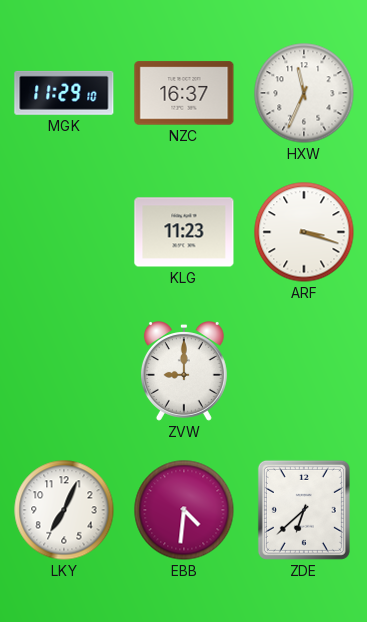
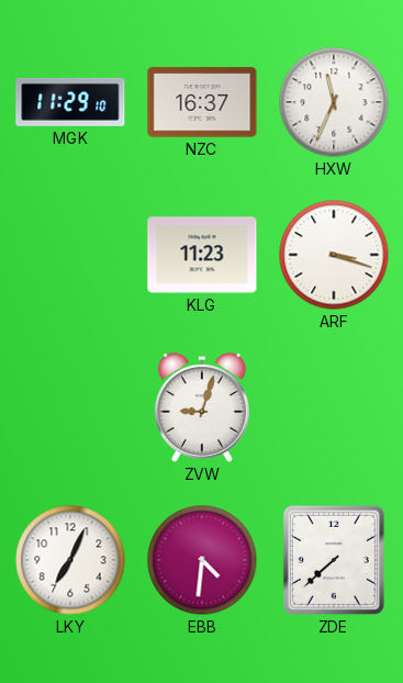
ZVW: 9:00 -> 9:03 (202, 408)
ZDE: 6:38 -> 7:38 (334, 560)
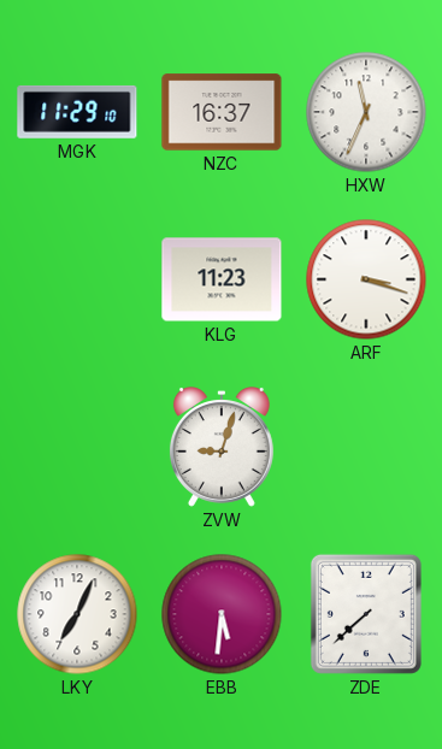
EBB: 4:31 -> 5:31 (222, 614)
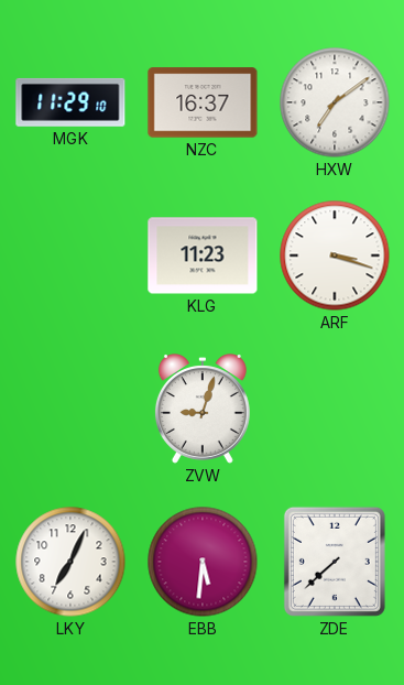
HXW: 11:34 -> 7:09 (335, 102)
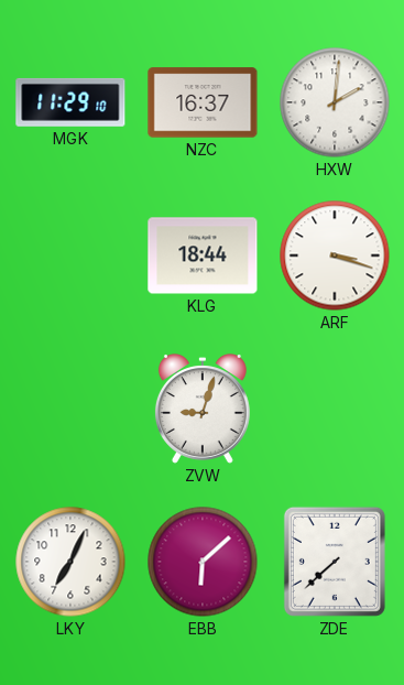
HXW: 7:09 -> 2:01 (335, 102)
KLG: 11:23 -> 18:44 (203, 255)
EBB: 5:31 -> 6:08 (203, 562)
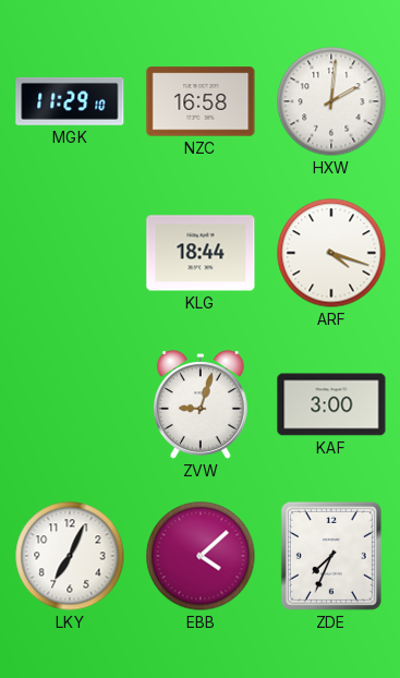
NZC: 16:37 -> 16:58 (201, 101)
ARF: 3:18 -> 4:18 (331, 253)
KAF: none -> 3:00 (331, 404)
EBB: 6:08 -> 4:08 (201, 556)
ZDE: 7:38 -> 7:34 (331, 556)
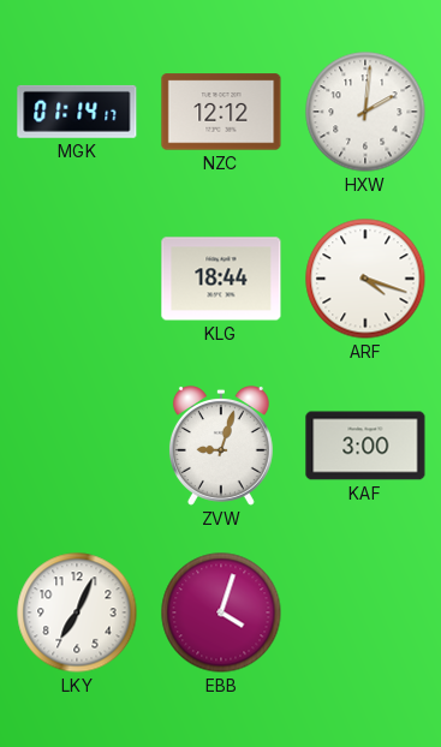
MGK: 11:29 -> 01:14 (77, 112)
NZC: 16:58 -> 12:12 (221, 112)
EBB: 4:08 -> 4:03 (221, 612)
ZDE: 7:34 -> none (331, 556)
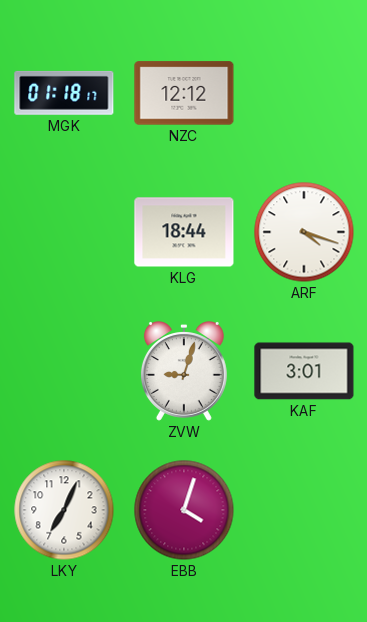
MGK: 01:14 -> 01:18 (64, 93)
HXW: 2:01 -> none (365, 112)
KAF: 3:00 -> 3:01 (304, 371)
